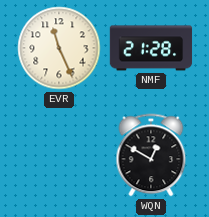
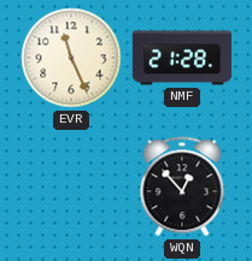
WQN: 12:50 -> 12:53 (182, 186)
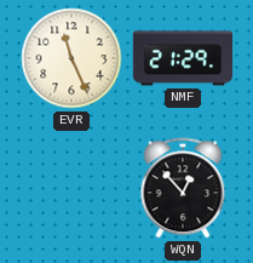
NMF: 21:28 -> 21:29 (183, 58)
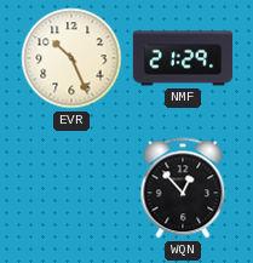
EVR: 11:26 -> 10:26 (71, 58)
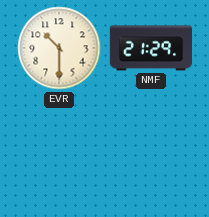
EVR: 10:26 -> 10:30 (59, 48)
WQN: 12:53 -> none (183, 188)
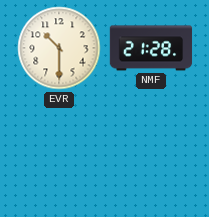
NMF: 21:29 -> 21:28 (151, 48)
